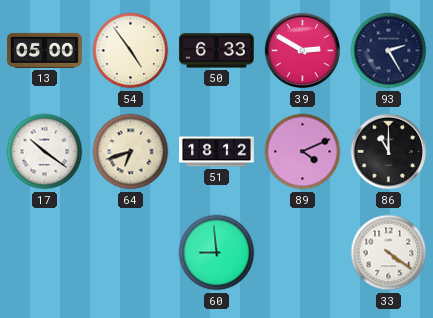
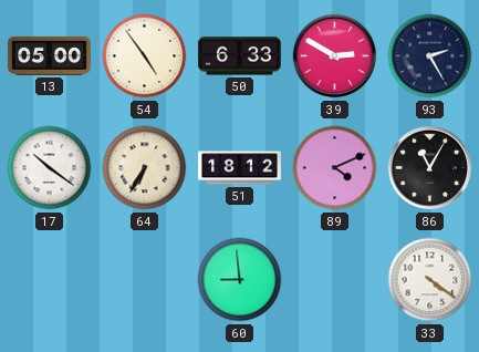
64: 6:42 -> 6:35 (145, 168)
86: 11:00 -> 11:05 (430, 168)
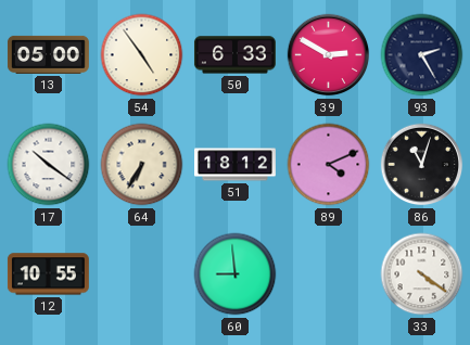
86: 11:05 -> 11:03 (422, 165)
12: none -> 10:55 (48, 274)
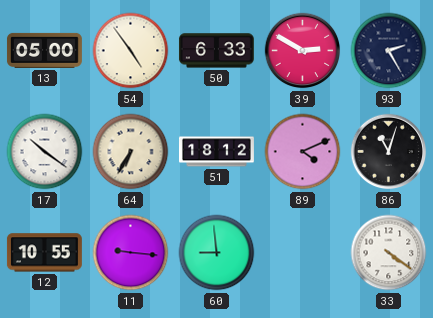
11: none -> 9:16 (131, 253)
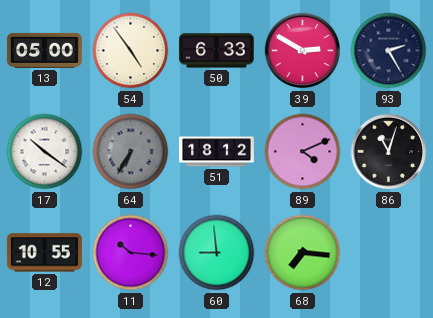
64 dial: cream -> grey (131, 152)
11: 9:16 -> 10:16 (131, 253)
68: none -> 7:16 (303, 253)
33: 4:21 -> none (389, 253)
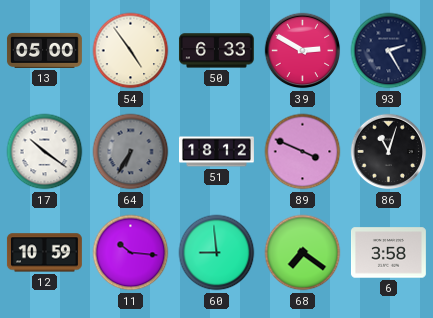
89: 4:11 -> 3:49 (303, 152)
12: 10:55 -> 10:59 (44, 253)
68: 7:16 -> 7:21 (303, 253)
6: none -> 3:58 (388, 253)
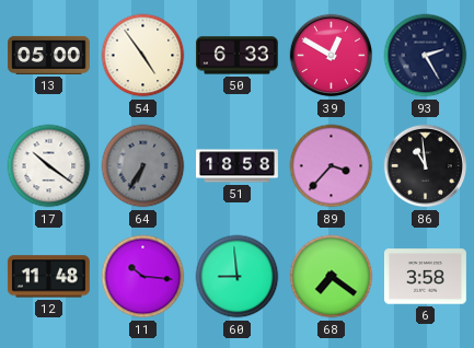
39: 2:50 -> 12:50 (332, 56)
51: 18:12 -> 18:58 (238, 166)
89: 3:49 -> 3:37 (332, 166)
86: 11:03 -> 10:59 (426, 166)
12: 10:59 -> 11:48 (48, 277)
